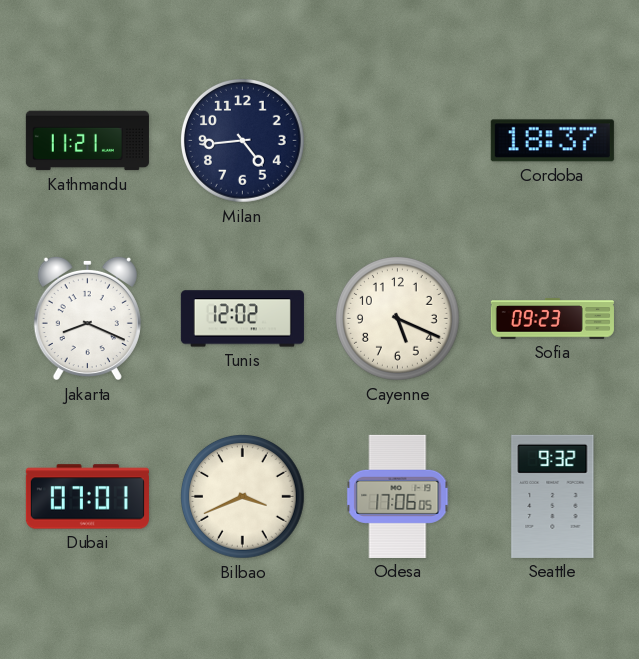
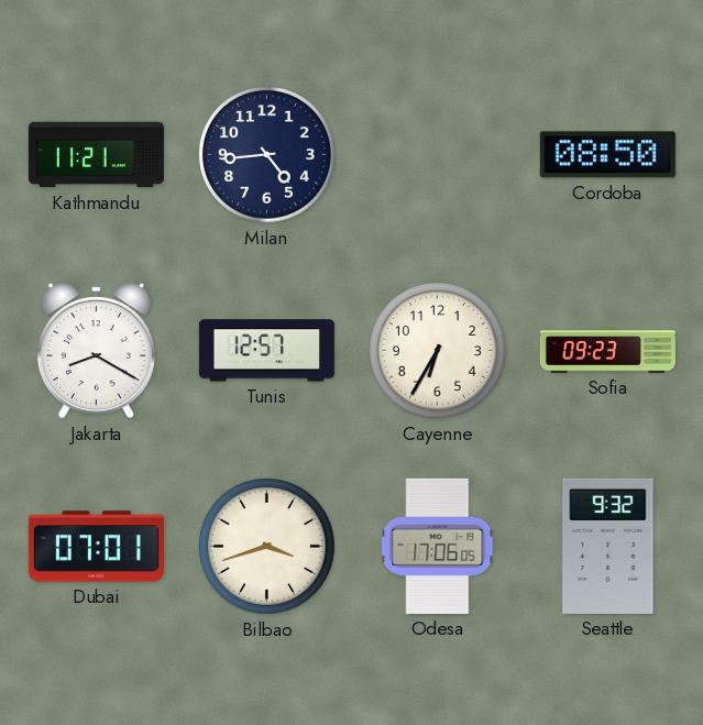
Cordoba: 18:37 -> 08:50 (607, 155)
Jakarta: 8:19 -> 8:20 (96, 350)
Tunis: 12:02 -> 12:57 (266, 351)
Cayenne: 5:19 -> 6:35 (438, 351)
Bilbao: 3:41 -> 3:42 (267, 547)
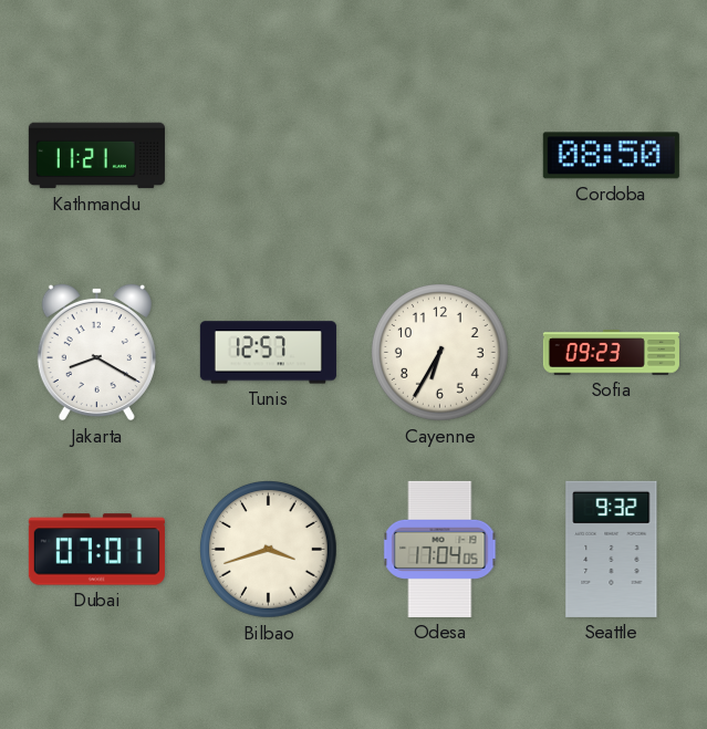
Milan: 4:44 -> none (267, 155)
Odesa: 17:06 -> 17:04 (440, 549)
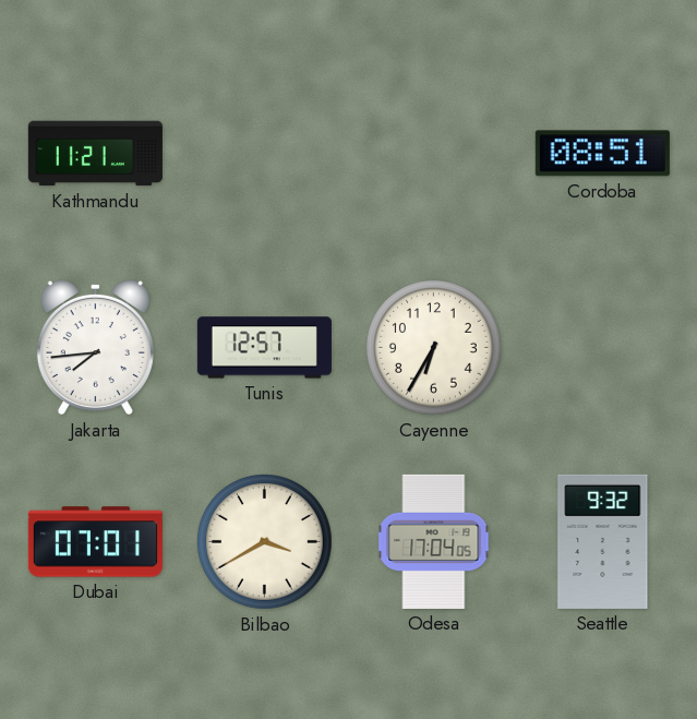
Cordoba: 08:50 -> 08:51 (602, 154)
Jakarta: 8:20 -> 7:44 (95, 347)
Sofia: 09:23 -> none (611, 353)
Bilbao: 3:42 -> 3:40 (265, 542)
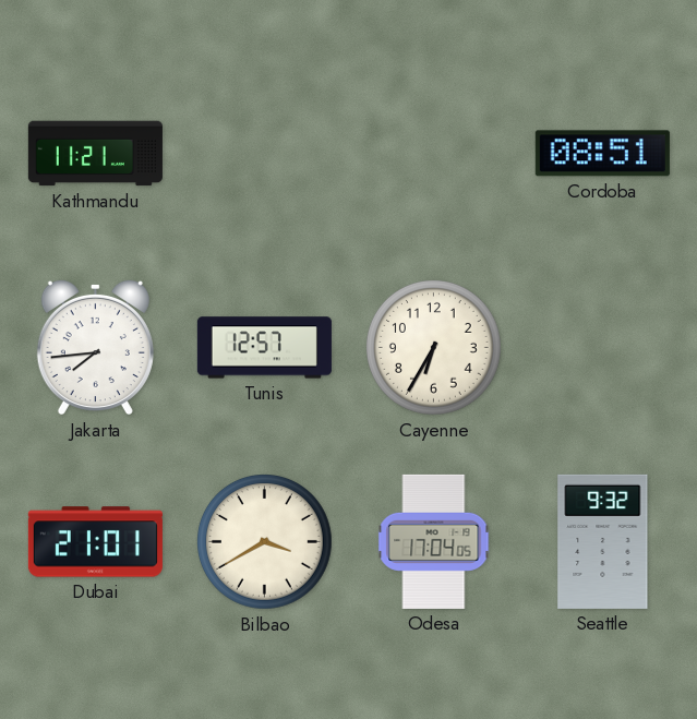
Dubai: 07:01 -> 21:01 (95, 542)
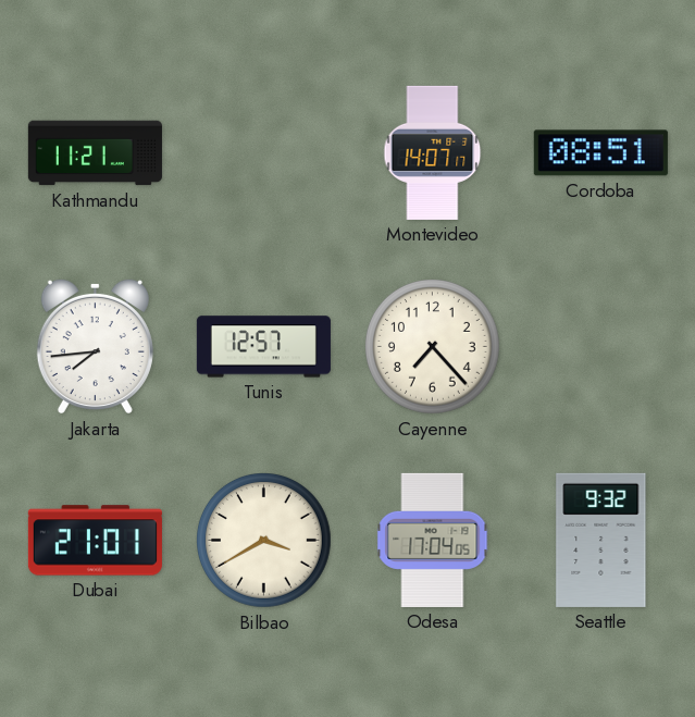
Montevideo: none -> 14:07 (433, 152)
Cayenne: 6:35 -> 7:23 (433, 347)
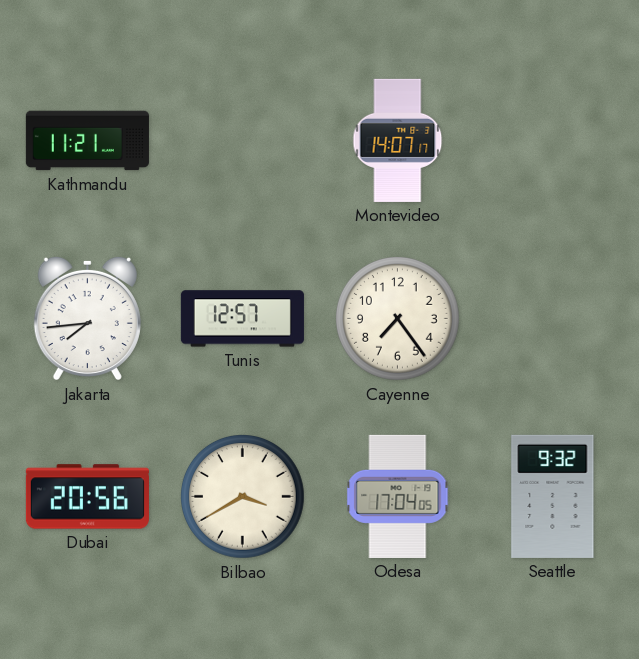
Cordoba: 08:51 -> none (600, 153)
Cayenne: 7:23 -> 7:24 (398, 319)
Dubai: 21:01 -> 20:56 (87, 497)
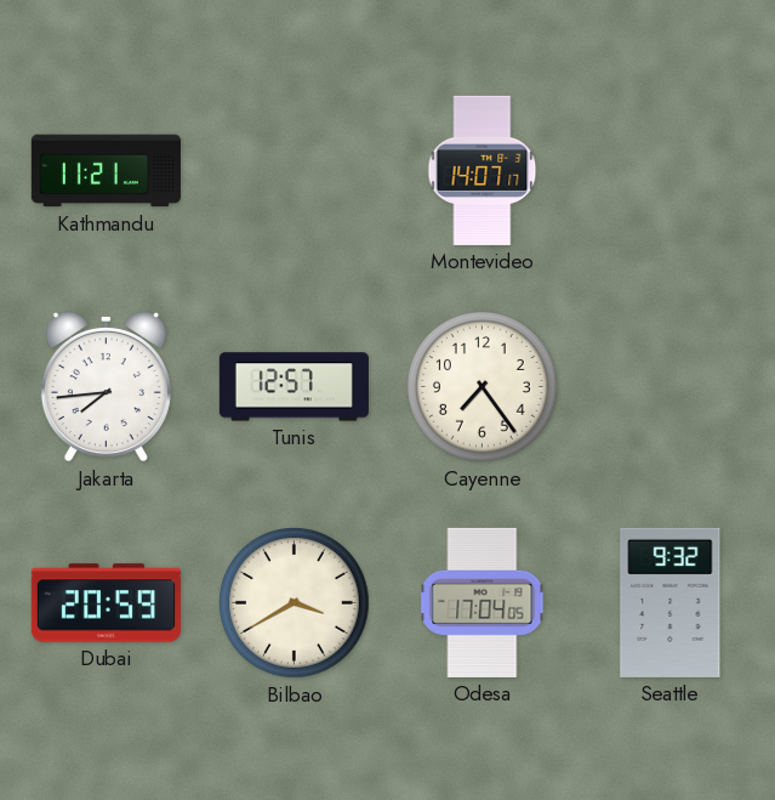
Dubai: 20:56 -> 20:59 (106, 603)
